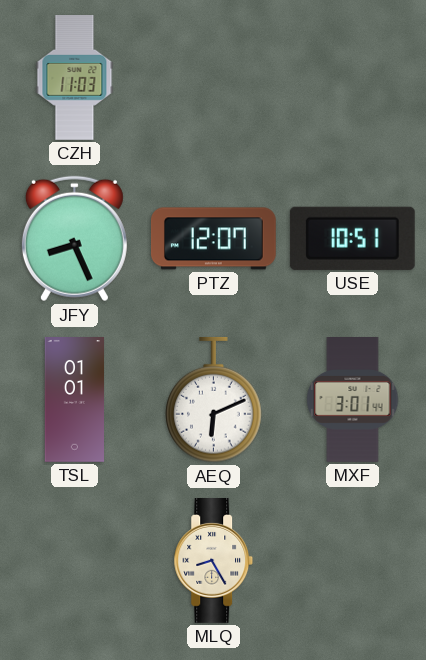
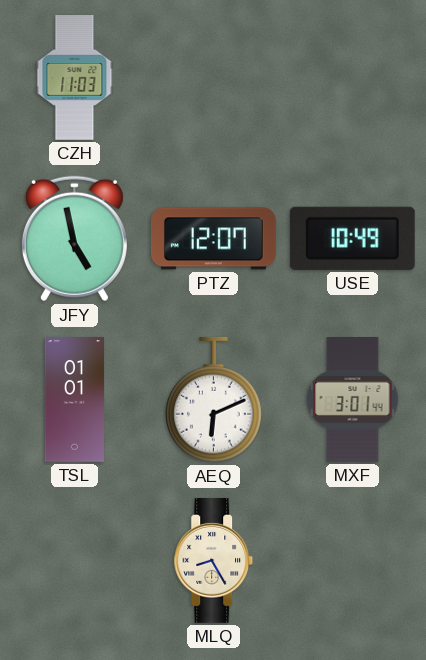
JFY: 8:26 -> 4:58 (74, 239)
USE: 10:51 -> 10:49 (352, 238)
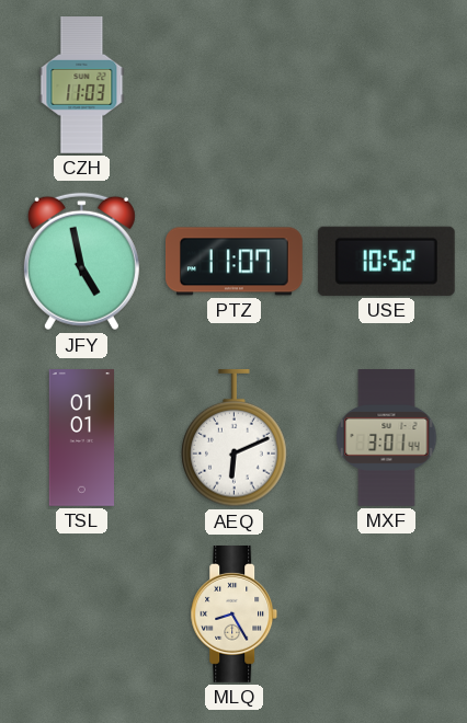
PTZ: 12:07 -> 11:07 (233, 262)
USE: 10:49 -> 10:52 (386, 261)
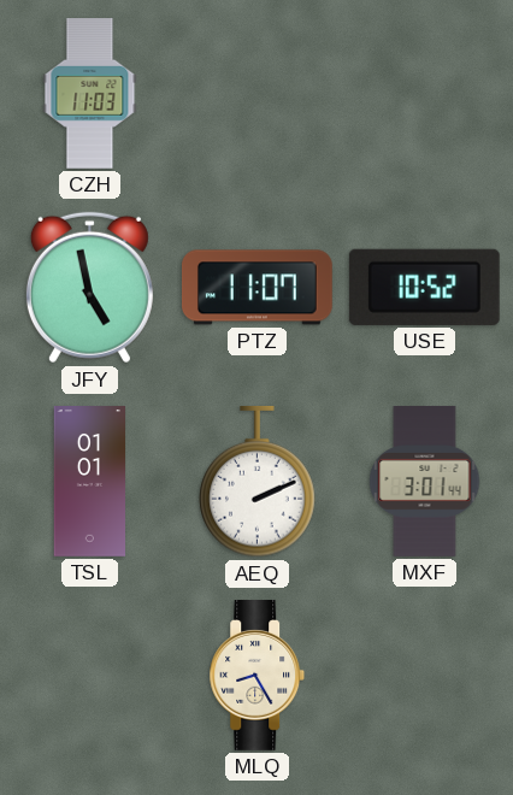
AEQ: 6:11 -> 2:11 (258, 482)
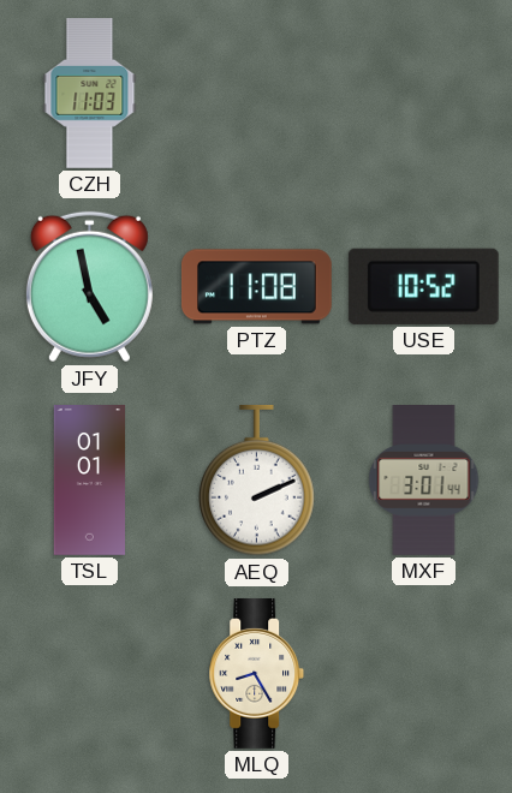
PTZ: 11:07 -> 11:08 (256, 287)
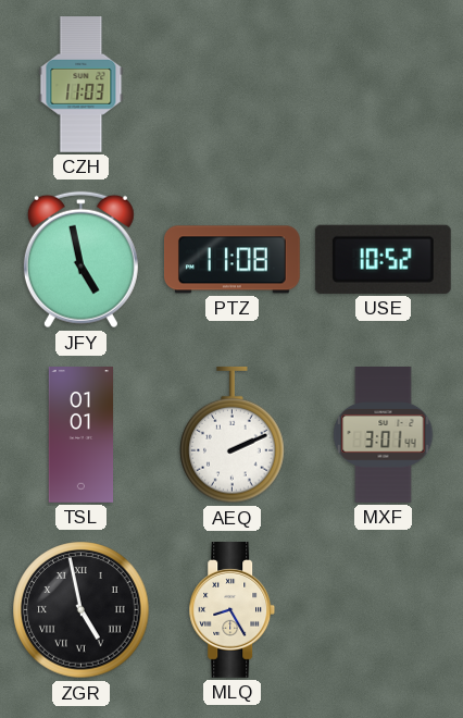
ZGR: none -> 4:58 (82, 610)
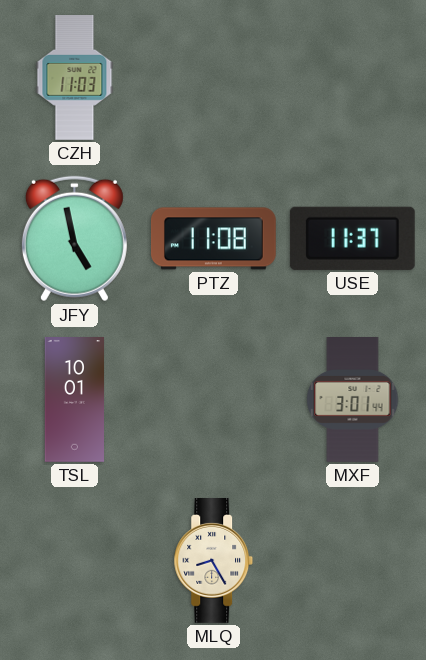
USE: 10:52 -> 11:37 (352, 238)
TSL: 01:01 -> 10:01 (75, 400)
AEQ: 2:11 -> none (233, 435)
ZGR: 4:58 -> none (82, 610)
